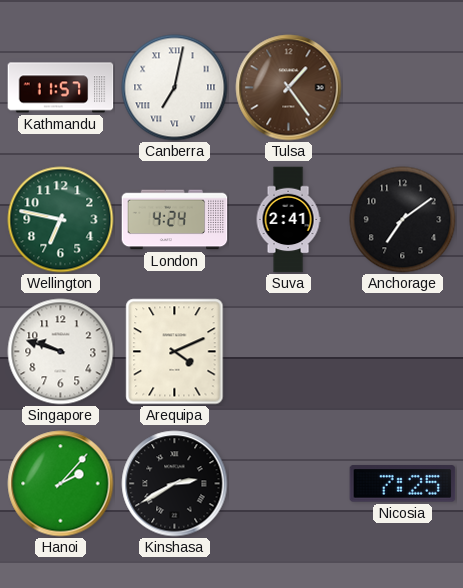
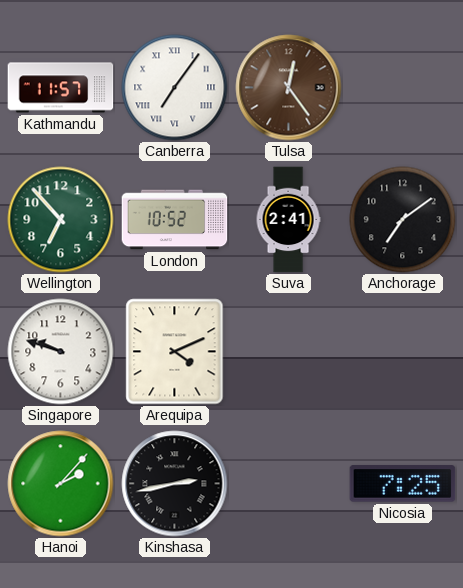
Canberra: 7:02 -> 7:06 (175, 88)
Tulsa: 1:24 -> 12:24 (289, 88)
Wellington: 6:47 -> 6:53 (61, 220)
London: 4:24 -> 10:52 (175, 220)
Kinshasa: 2:40 -> 2:43 (175, 484)
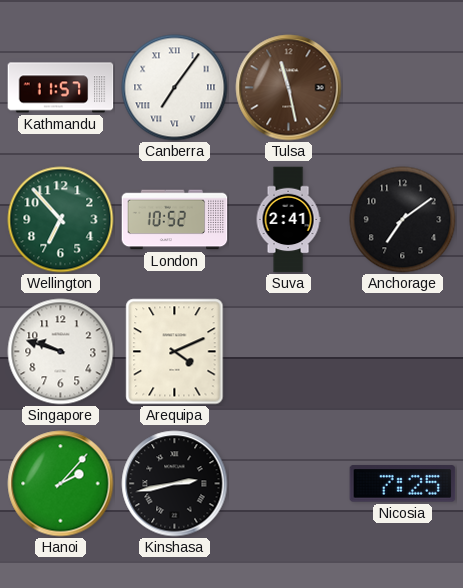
Tulsa: 12:24 -> 11:28 (289, 88)
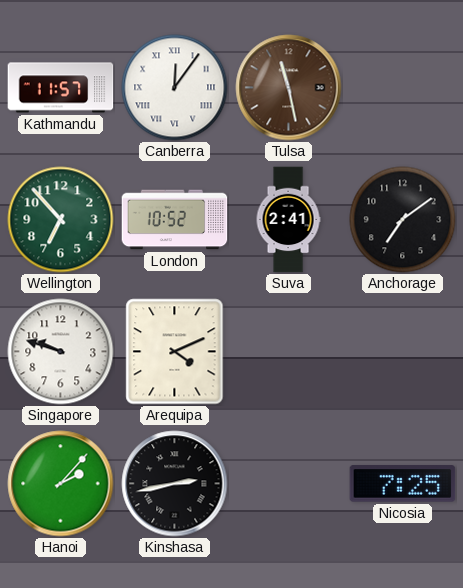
Canberra: 7:06 -> 12:06 (175, 88)
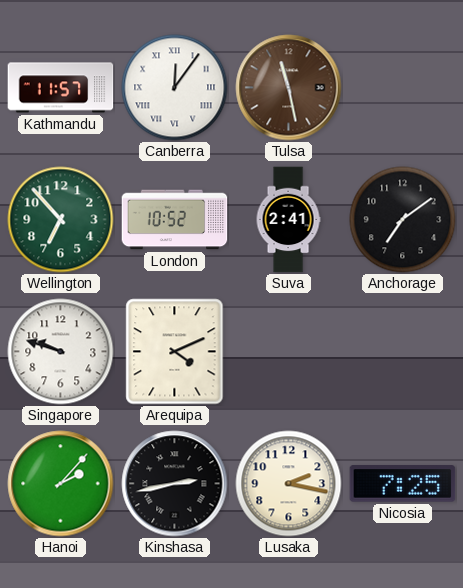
Lusaka: none -> 2:17 (289, 484)
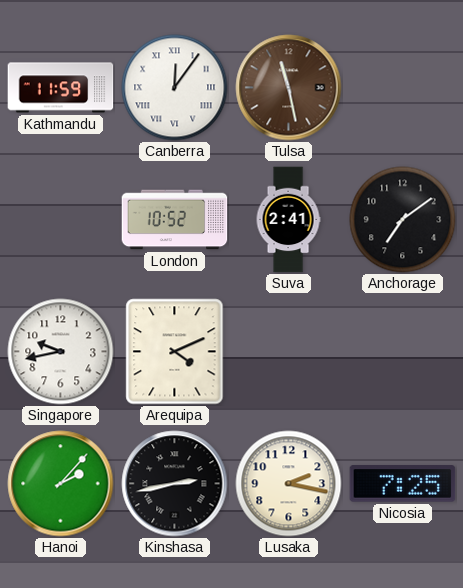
Kathmandu: 11:57 -> 11:59 (61, 88)
Wellington: 6:53 -> none (61, 220)
Singapore: 9:48 -> 9:43 (61, 352)
